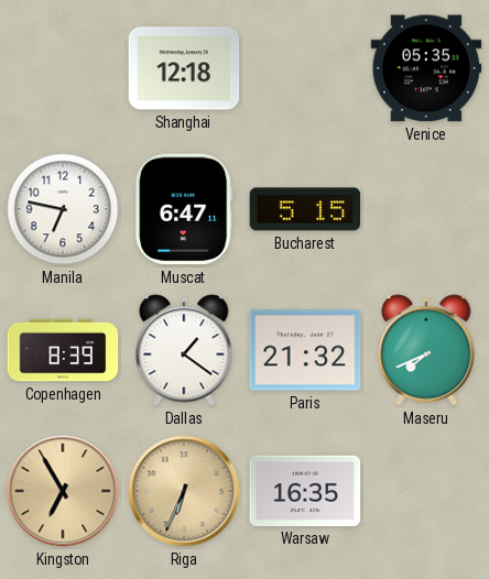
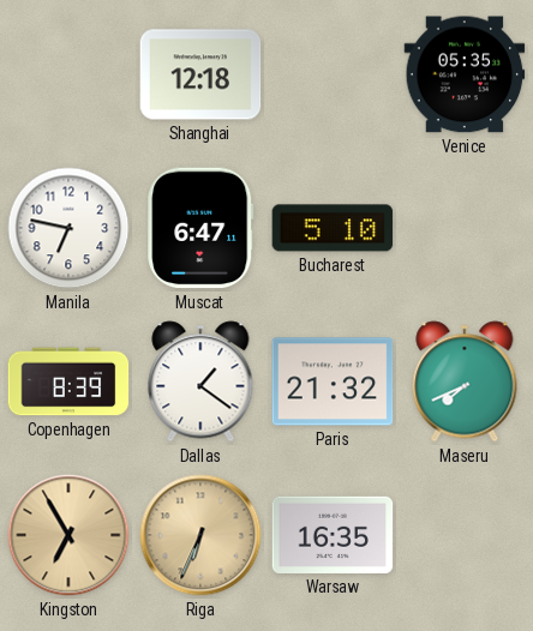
Bucharest: 5:15 -> 5:10 (333, 228)
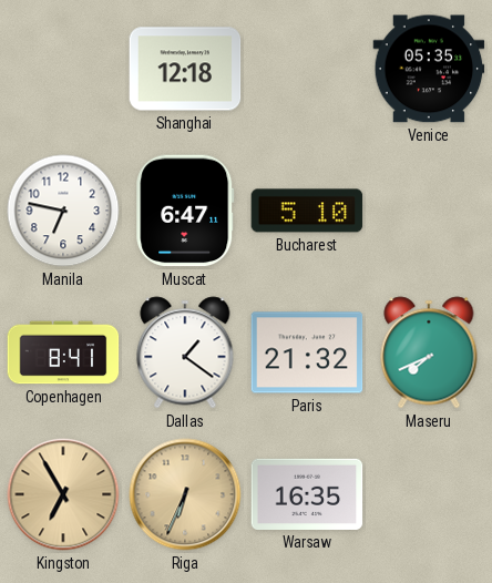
Copenhagen: 8:39 -> 8:41 (63, 352)
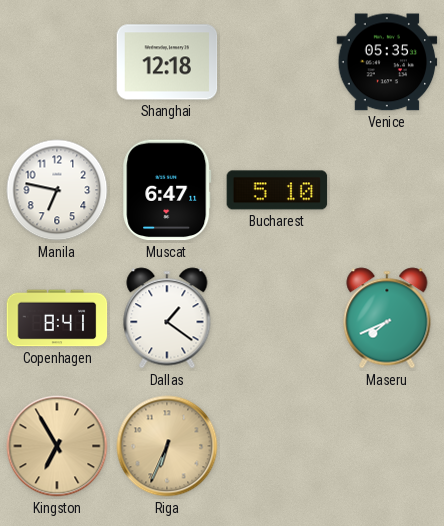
Paris: 21:32 -> none (307, 352)
Warsaw: 16:35 -> none (307, 494)
